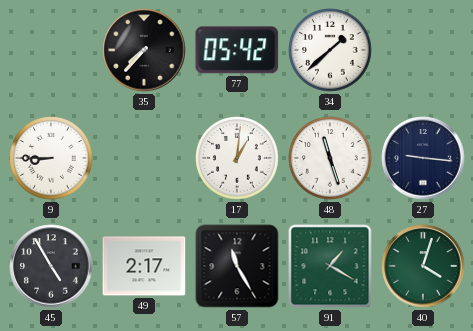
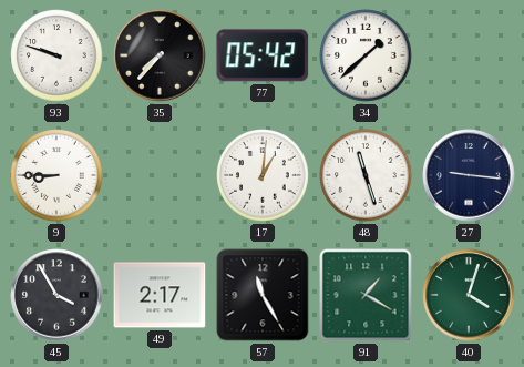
93: none -> 9:48 (56, 55)
45: 4:55 -> 3:55 (56, 295)
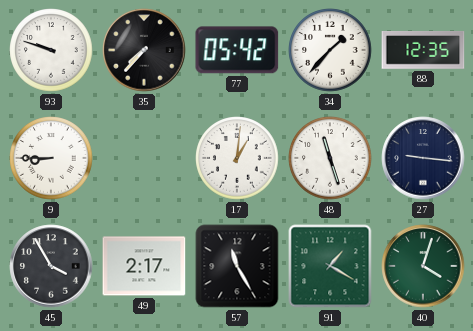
34: 1:38 -> 1:37 (330, 50)
88: none -> 12:35 (423, 51)
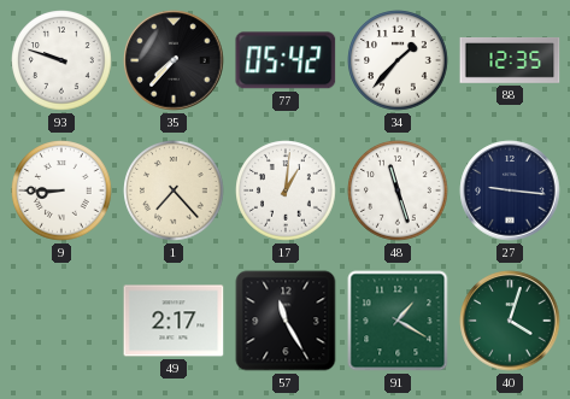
1: none -> 7:23 (174, 190)
45: 3:55 -> none (51, 266)
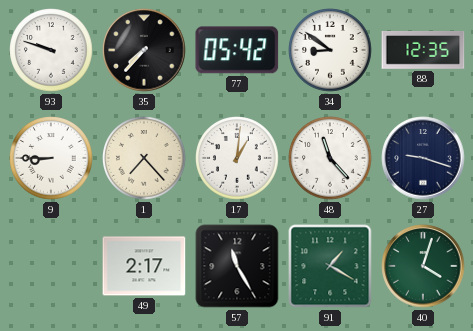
34: 1:37 -> 8:51 (330, 50)
48: 11:27 -> 11:23 (330, 158)
27: 9:16 -> 9:18 (423, 158)
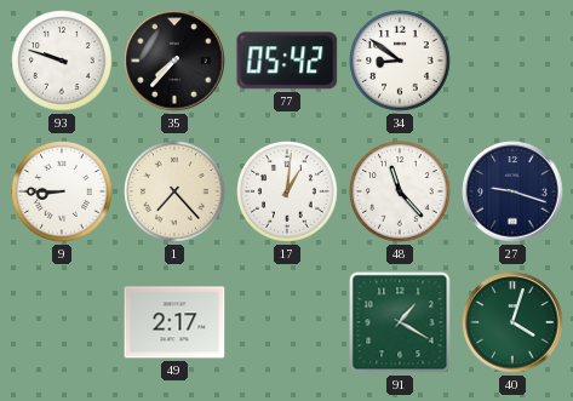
88: 12:35 -> none (423, 51)
57: 11:25 -> none (237, 266)
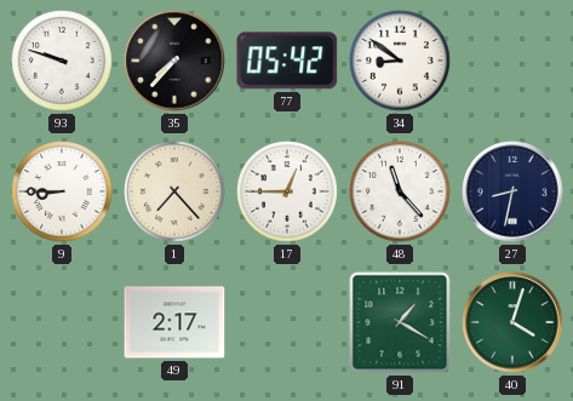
17: 1:01 -> 12:45 (287, 191)
27: 9:18 -> 8:32 (512, 191)
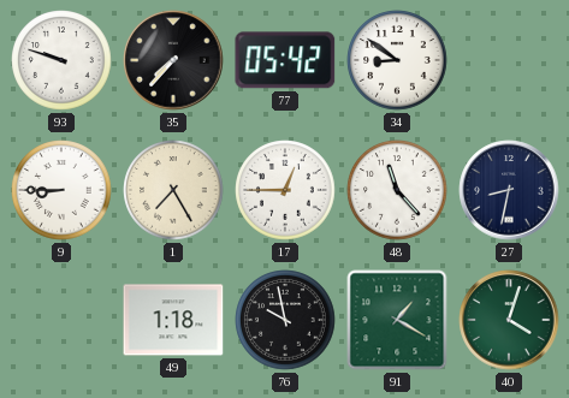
1: 7:23 -> 7:25 (173, 190)
49: 2:17 -> 1:18 (173, 320)
76: none -> 9:58 (285, 320)
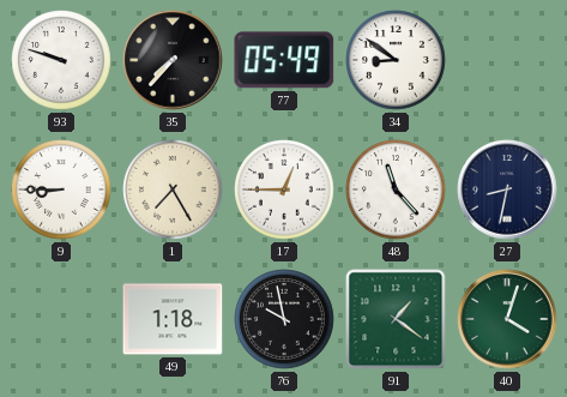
77: 05:42 -> 05:49 (284, 60)
91: 1:20 -> 1:21 (396, 319)
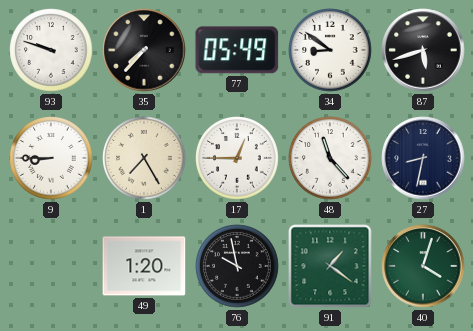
87: none -> 5:42 (423, 50)
49: 1:18 -> 1:20 (144, 266)
